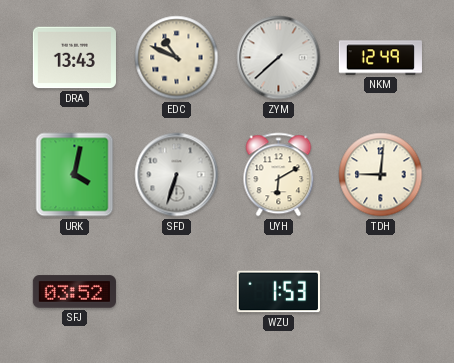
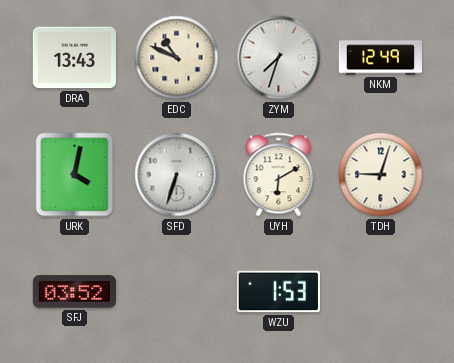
ZYM: 7:38 -> 7:33 (279, 58)
TDH: 9:01 -> 9:03 (381, 175)
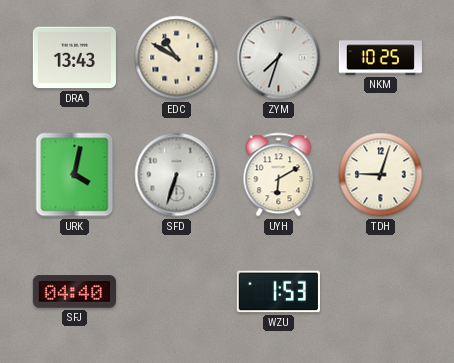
EDC: 10:49 -> 10:50 (177, 58)
NKM: 12:49 -> 10:25 (380, 58)
SFJ: 03:52 -> 04:40 (74, 292)
